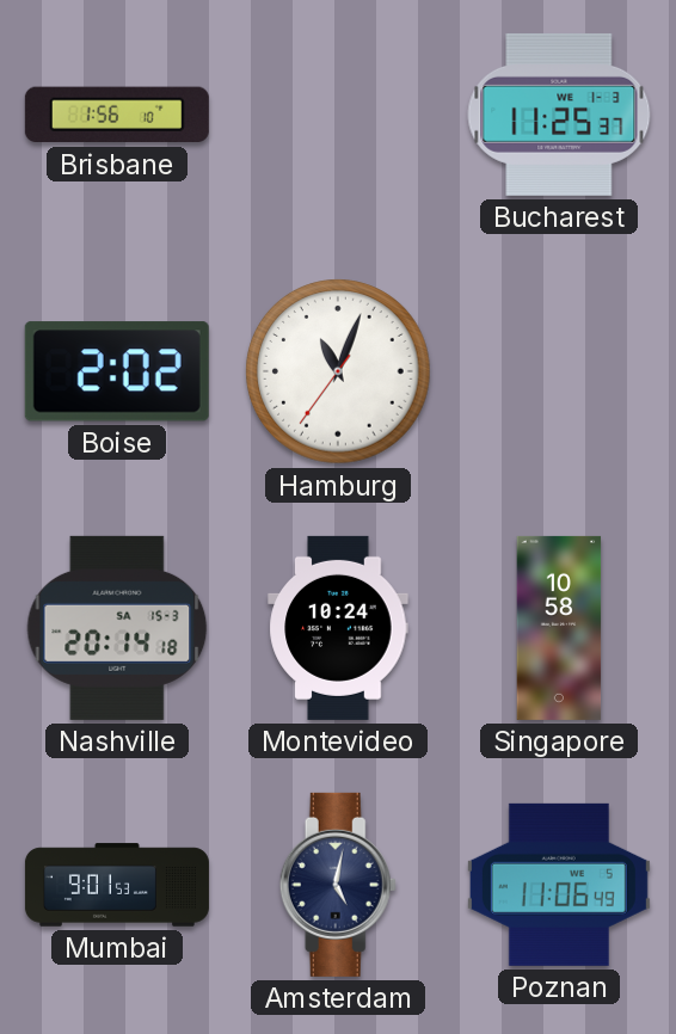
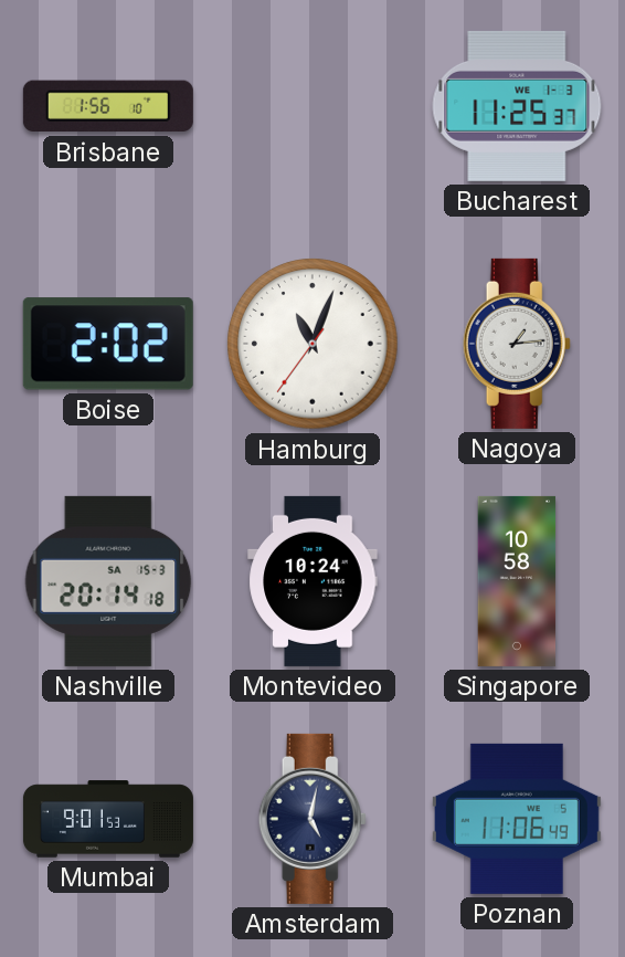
Nagoya: none -> 1:14 (517, 344)
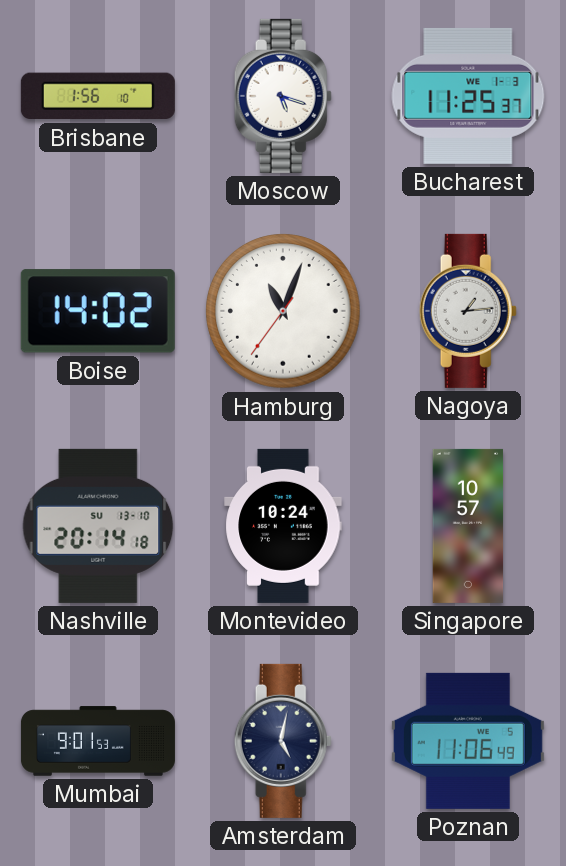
Moscow: none -> 5:18 (283, 96)
Boise: 2:02 -> 14:02 (98, 311)
Nashville date: SA 15-3 -> SU 13-10 (98, 526)
Singapore: 10:58 -> 10:57 (468, 526)
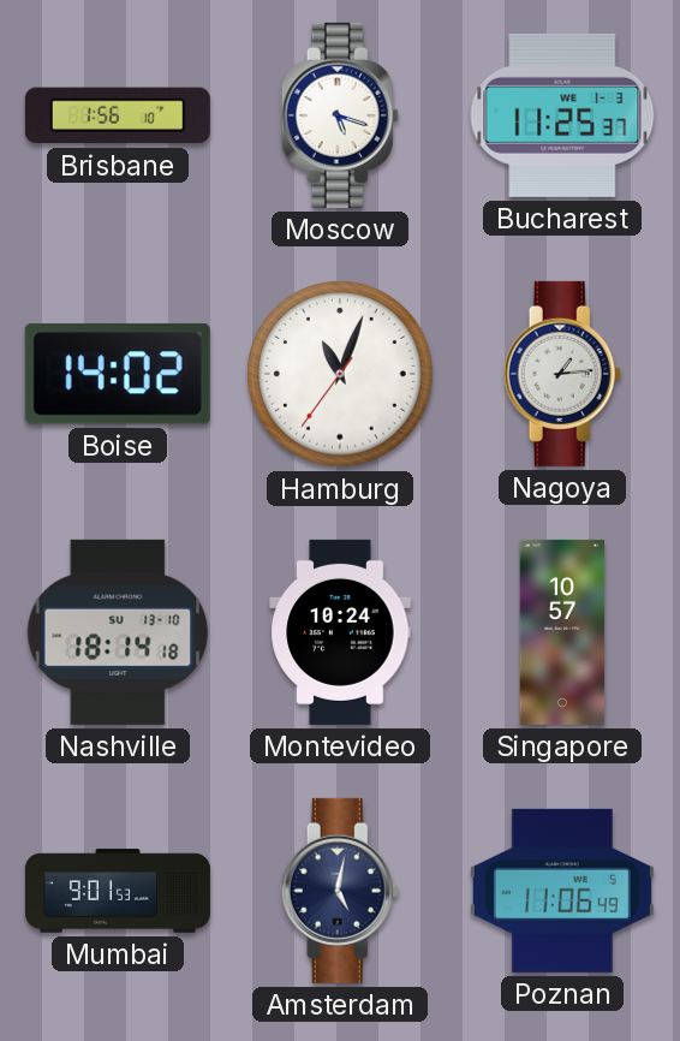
Nashville: 20:14 -> 18:14 (118, 632)
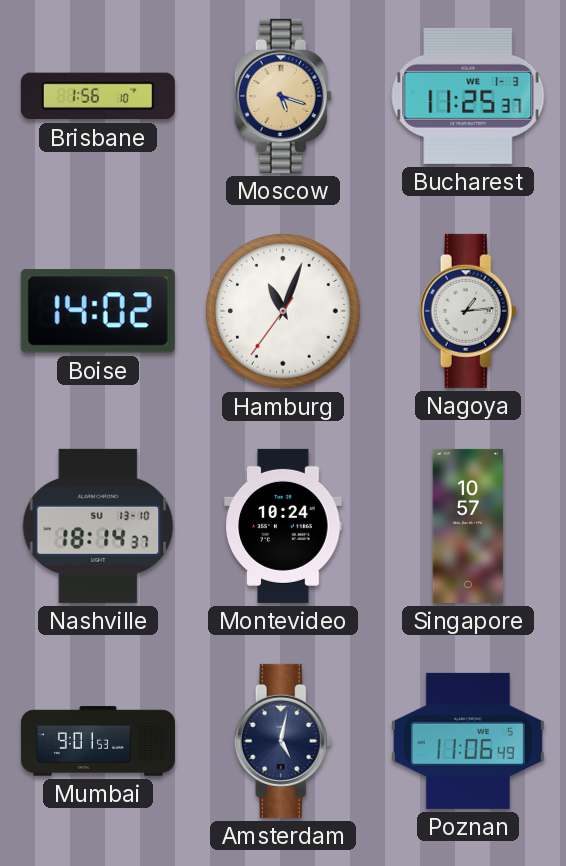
Moscow dial: white -> champagne (283, 96)
Nashville: 18:14:18 -> 18:14:37 (98, 526)
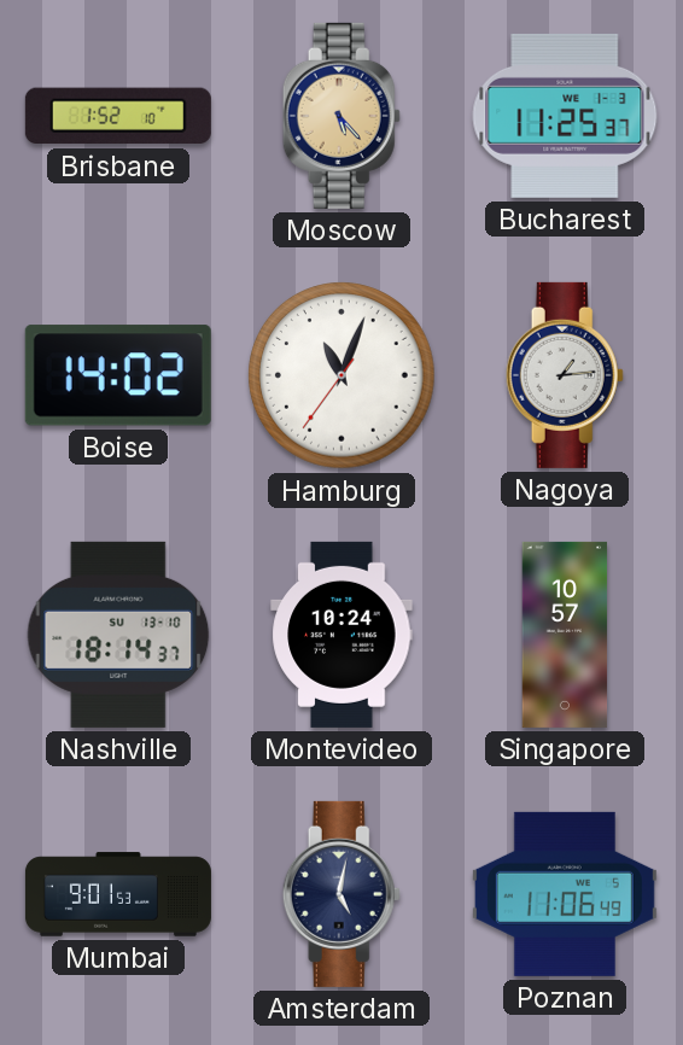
Brisbane: 1:56 -> 1:52 (118, 116)
Moscow: 5:18 -> 5:23 (341, 116)
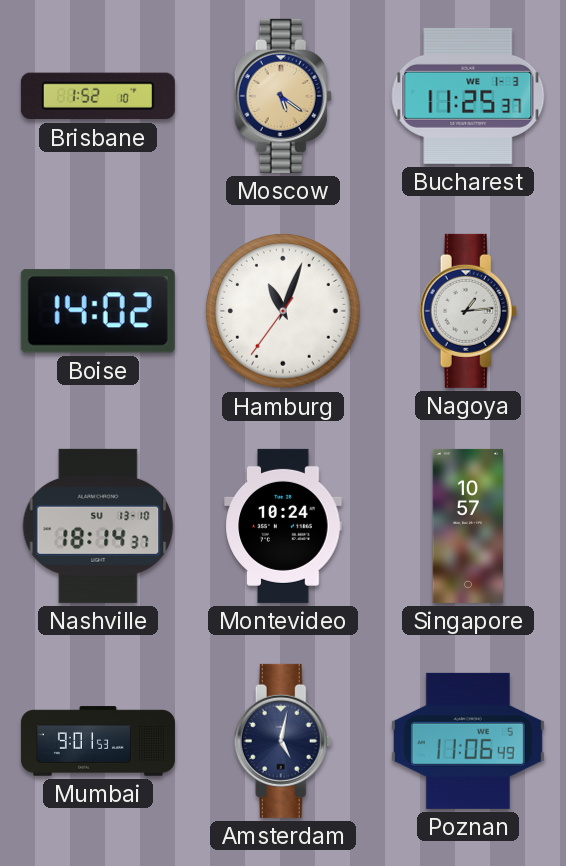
Moscow: 5:23 -> 5:21 (283, 96)
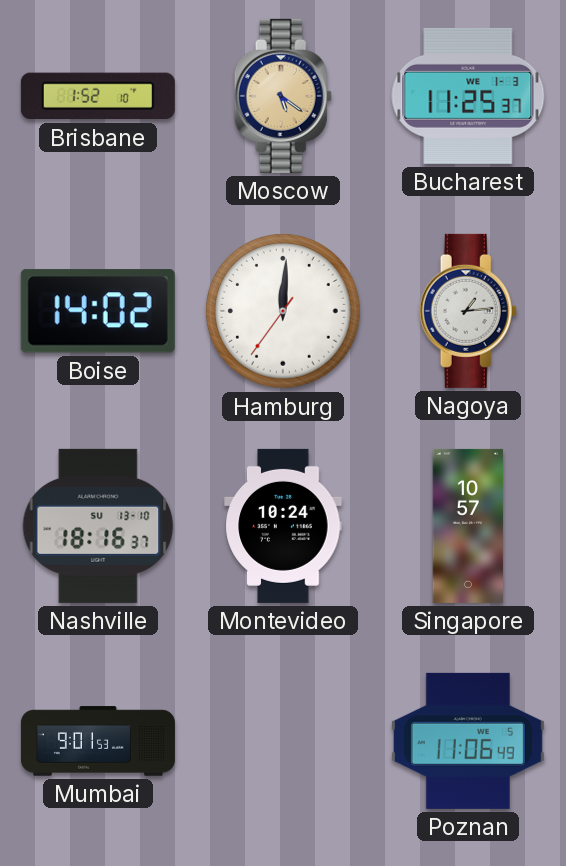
Hamburg: 11:03 -> 12:00 (283, 311)
Nashville: 18:14 -> 18:16 (98, 526)
Amsterdam: 5:02 -> none (283, 741)
